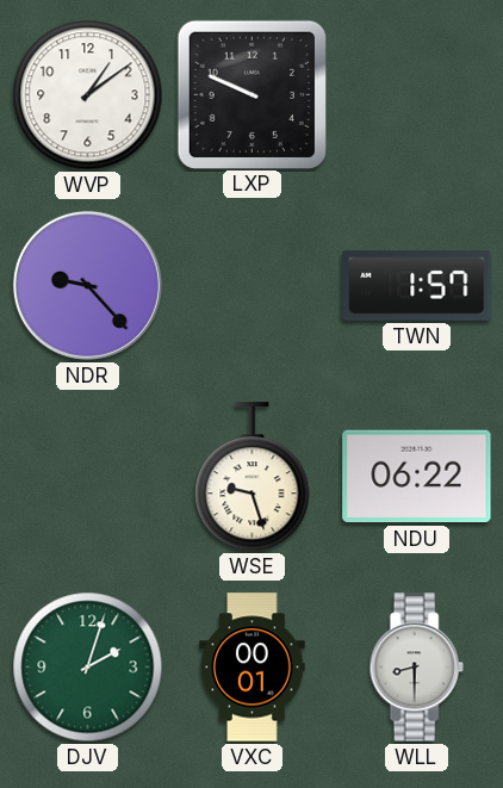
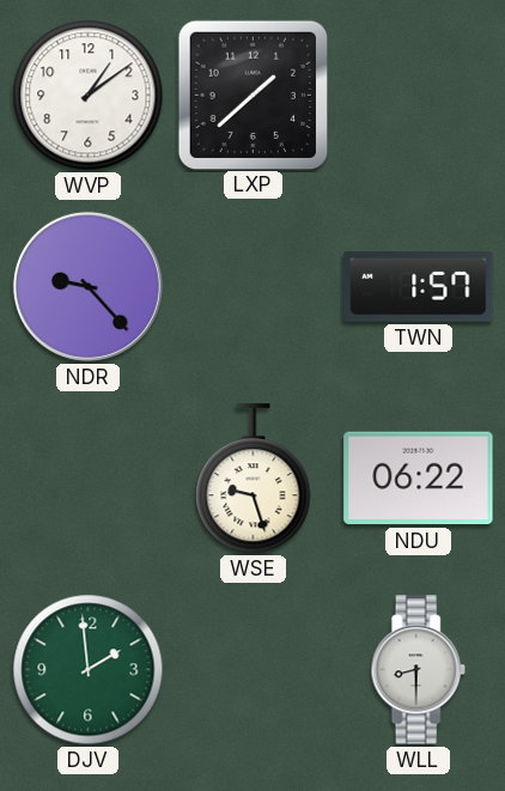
LXP: 9:49 -> 1:38 (252, 95)
DJV: 2:03 -> 1:59 (89, 670)
VXC: 00:01 -> none (253, 668)
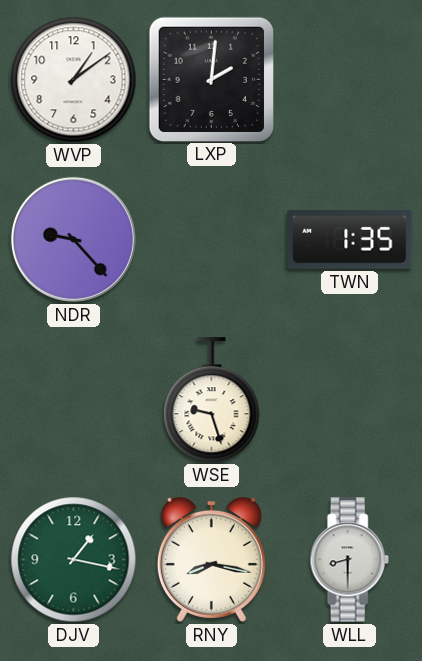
LXP: 1:38 -> 2:01 (211, 79)
TWN: 1:57 -> 1:35 (350, 240)
NDU: 06:22 -> none (419, 479)
DJV: 1:59 -> 1:17 (74, 560)
RNY: none -> 8:17 (211, 559)
